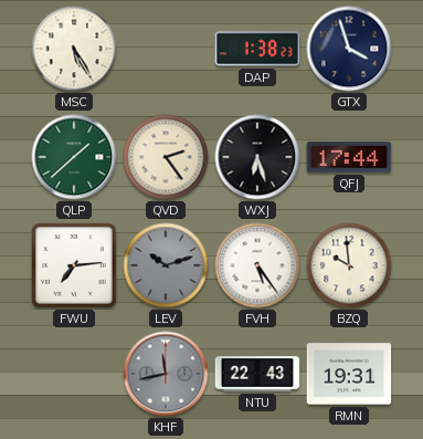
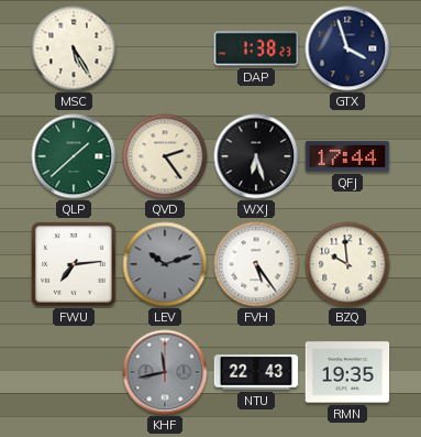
RMN: 19:31 -> 19:35 (347, 372)
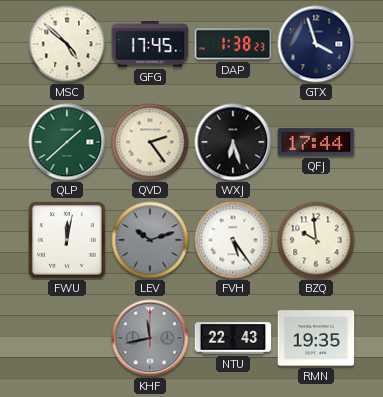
MSC: 5:25 -> 4:52 (67, 44)
GFG: none -> 17:45 (150, 44)
FWU: 7:14 -> 12:02 (67, 240)
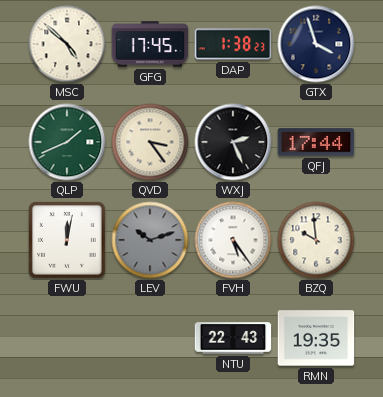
QLP: 1:38 -> 1:41 (67, 142)
QVD: 2:24 -> 3:24 (150, 142)
WXJ: 6:27 -> 2:26 (233, 142)
KHF: 11:43 -> none (150, 338)
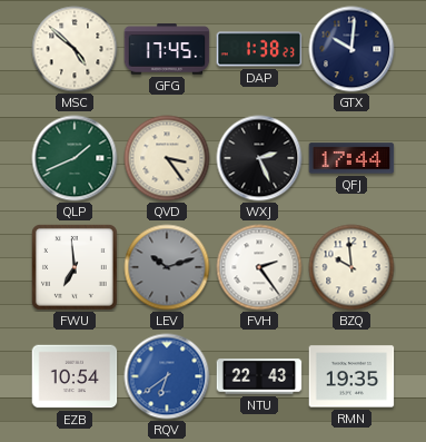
GTX: 3:57 -> 10:01 (351, 49)
FWU: 12:02 -> 6:59 (75, 267)
FVH: 5:24 -> 2:24 (259, 267)
EZB: none -> 10:54 (75, 376)
RQV: none -> 6:39 (167, 376)
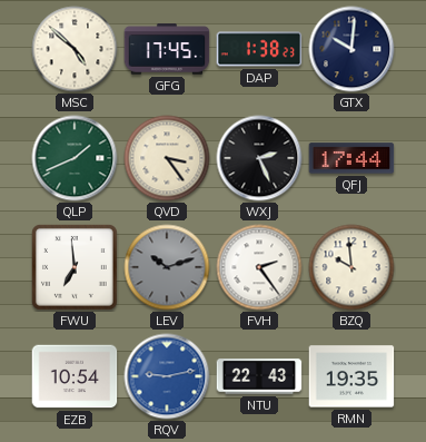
RQV: 6:39 -> 9:13 (167, 376)
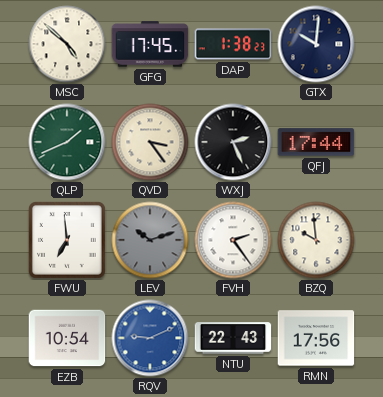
RQV: 9:13 -> 9:11 (150, 338)
RMN: 19:35 -> 17:56 (316, 338)
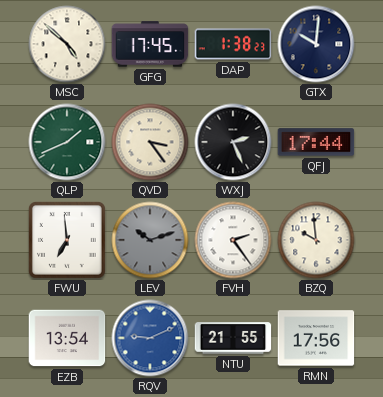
EZB: 10:54 -> 13:54 (67, 338)
NTU: 22:43 -> 21:55 (233, 338)
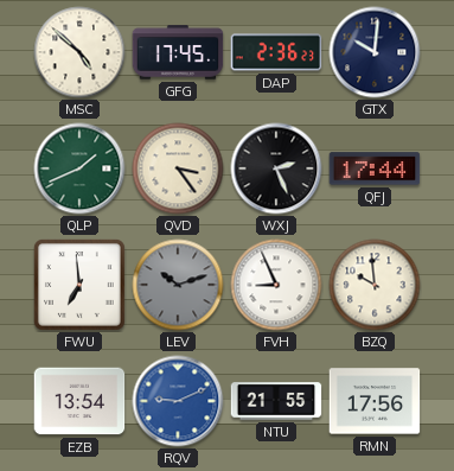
DAP: 1:38 -> 2:36 (276, 52)
FVH: 2:24 -> 8:56 (276, 285)
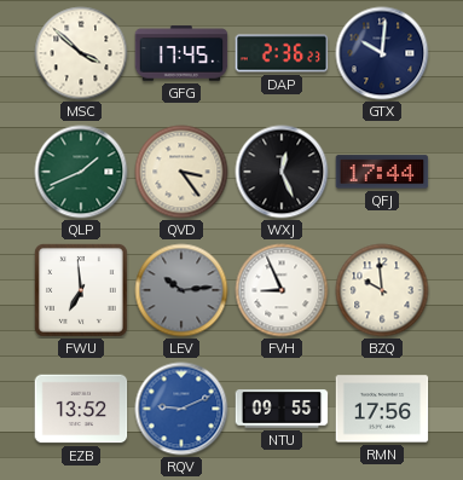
MSC: 4:52 -> 3:52 (81, 53)
WXJ: 2:26 -> 12:26 (282, 172)
LEV: 10:12 -> 10:14 (181, 290)
EZB: 13:54 -> 13:52 (81, 409)
NTU: 21:55 -> 09:55 (282, 409)
